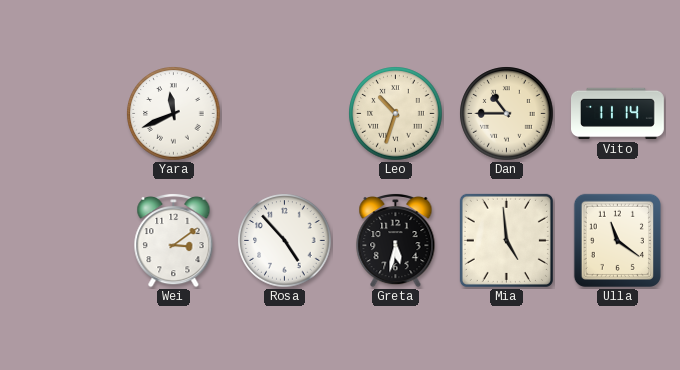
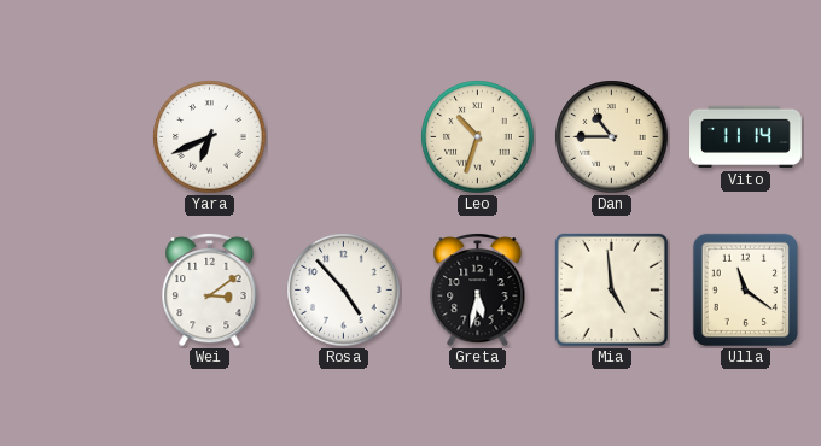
Yara: 11:41 -> 6:41 (210, 137)
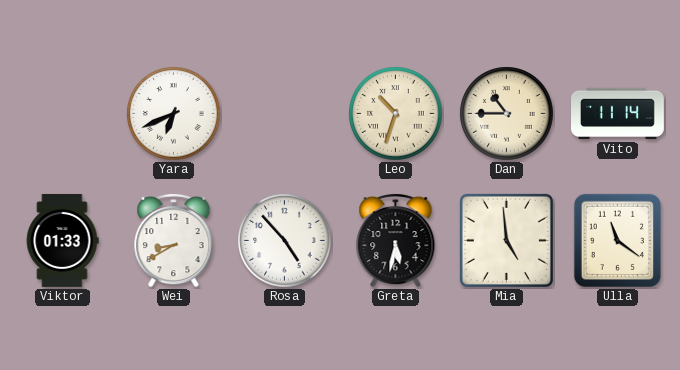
Viktor: none -> 01:33 (62, 240)
Wei: 3:09 -> 8:40 (174, 240)
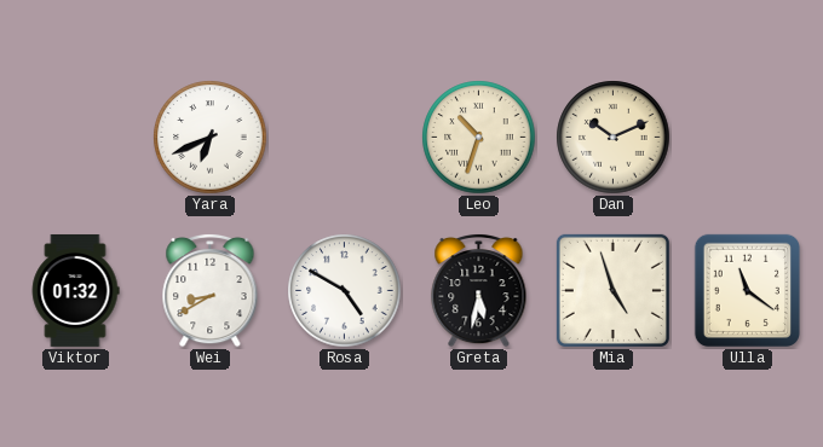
Dan: 10:45 -> 10:11 (614, 138)
Vito: 11:14 -> none (618, 114)
Viktor: 01:33 -> 01:32 (75, 290)
Rosa: 4:53 -> 4:50 (345, 291)
Mia: 4:59 -> 4:57 (612, 290)
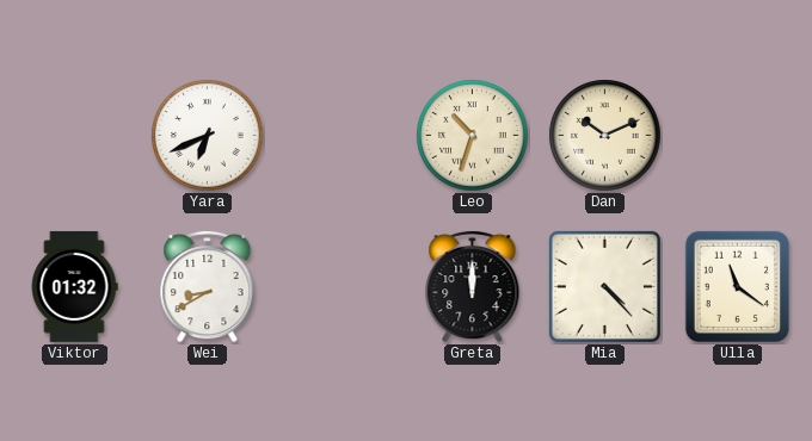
Rosa: 4:50 -> none (345, 291)
Greta: 5:32 -> 12:00 (473, 286)
Mia: 4:57 -> 4:23 (604, 286)
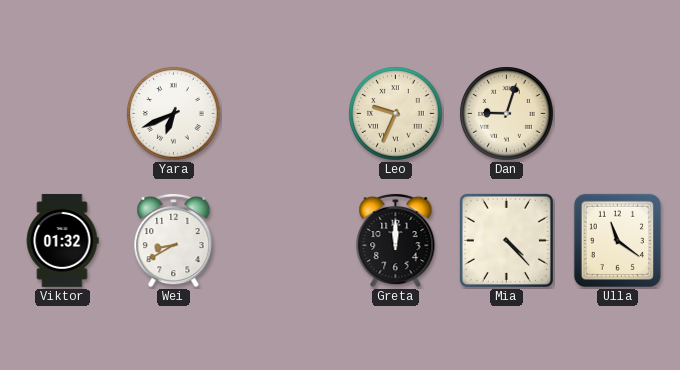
Leo: 10:33 -> 9:34 (396, 114)
Dan: 10:11 -> 9:03 (507, 114)
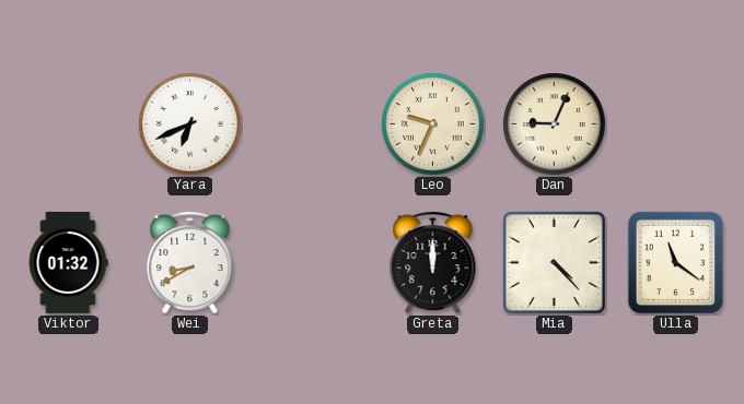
Dan: 9:03 -> 9:04 (555, 124)
